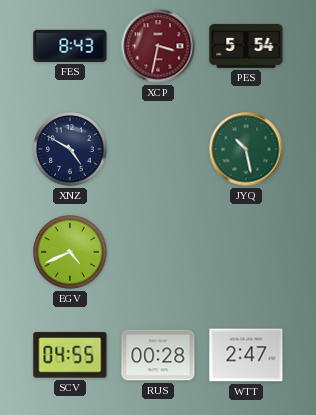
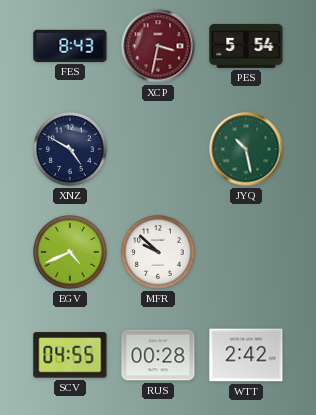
MFR: none -> 9:52 (158, 252)
WTT: 2:47 -> 2:42 (246, 355)
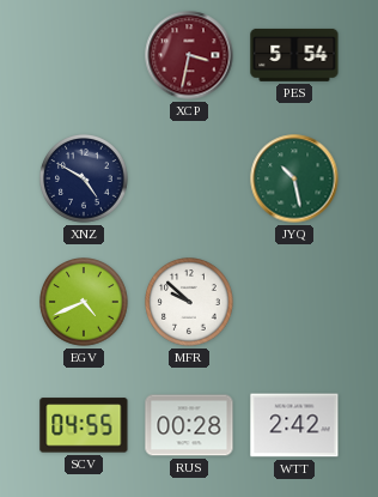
FES: 8:43 -> none (70, 46)
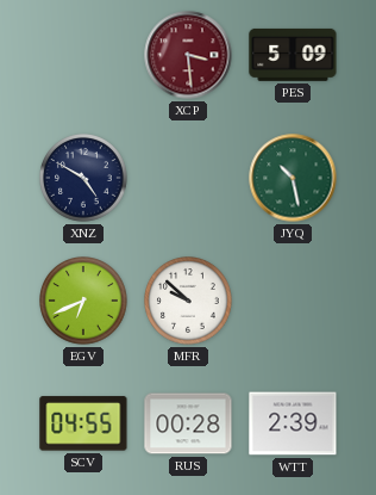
XCP: 3:32 -> 3:29 (188, 55)
PES: 5:54 -> 5:09 (293, 55)
EGV: 4:41 -> 6:41 (83, 301)
WTT: 2:42 -> 2:39 (293, 423)
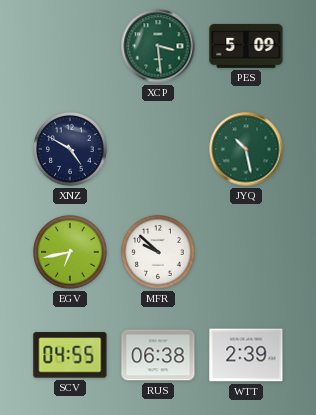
XCP dial: burgundy -> green (158, 46)
EGV: 6:41 -> 6:43 (70, 252)
RUS: 00:28 -> 06:38 (158, 355)
